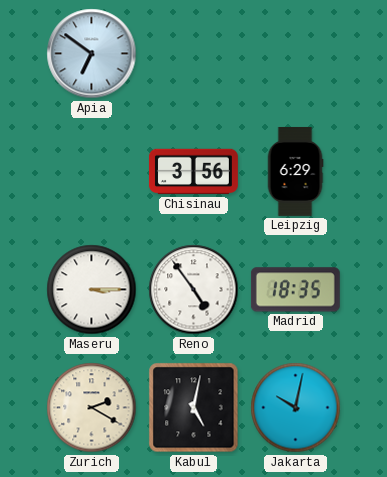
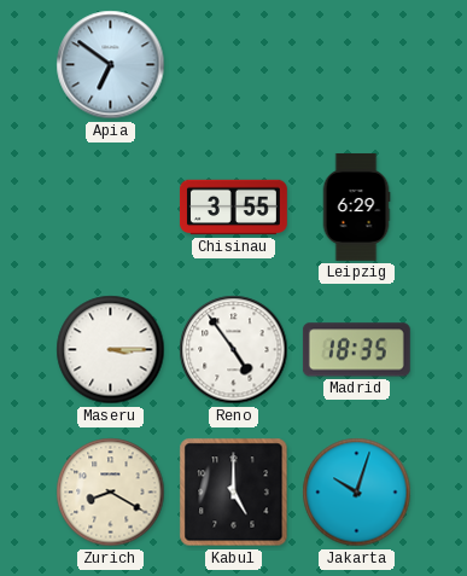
Chisinau: 3:56 -> 3:55 (234, 208)
Zurich: 2:20 -> 8:20 (111, 493)
Kabul: 5:02 -> 5:00 (234, 493)
Jakarta: 10:02 -> 10:03 (357, 493)
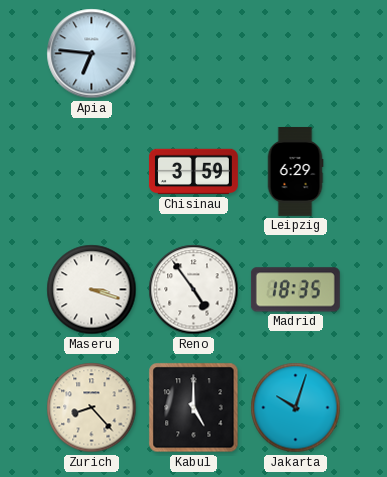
Apia: 6:51 -> 6:46 (92, 54)
Chisinau: 3:55 -> 3:59 (194, 172)
Maseru: 3:15 -> 3:18 (92, 290)
Zurich: 8:20 -> 8:23 (92, 408)
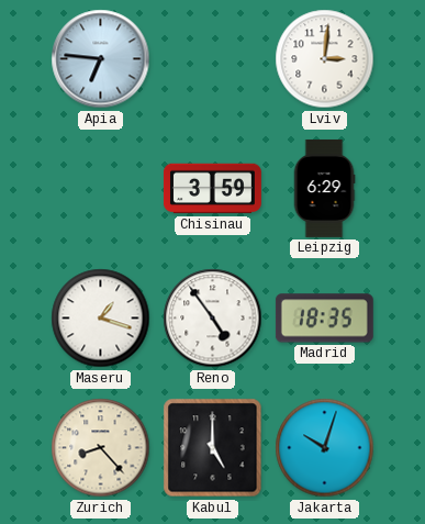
Lviv: none -> 3:01 (325, 59)
Maseru: 3:18 -> 1:18 (101, 319)
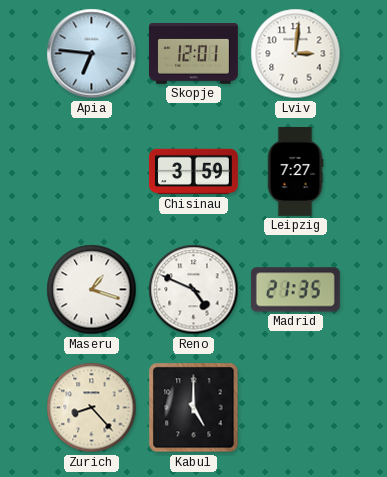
Skopje: none -> 12:01 (193, 54)
Leipzig: 6:29 -> 7:27 (295, 172)
Reno: 4:54 -> 4:49 (194, 290)
Madrid: 18:35 -> 21:35 (295, 290)
Jakarta: 10:03 -> none (325, 448)
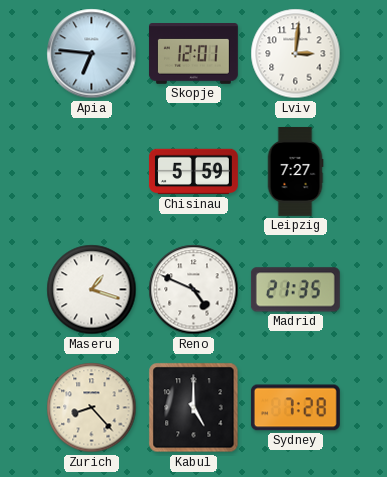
Chisinau: 3:59 -> 5:59 (194, 172)
Sydney: none -> 7:28 (295, 408)
